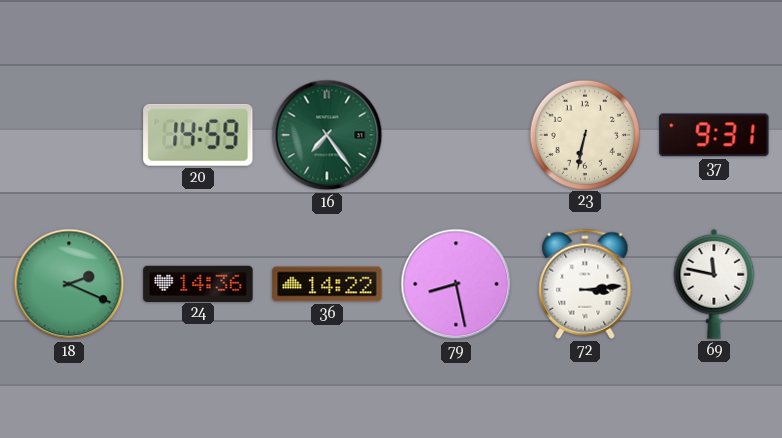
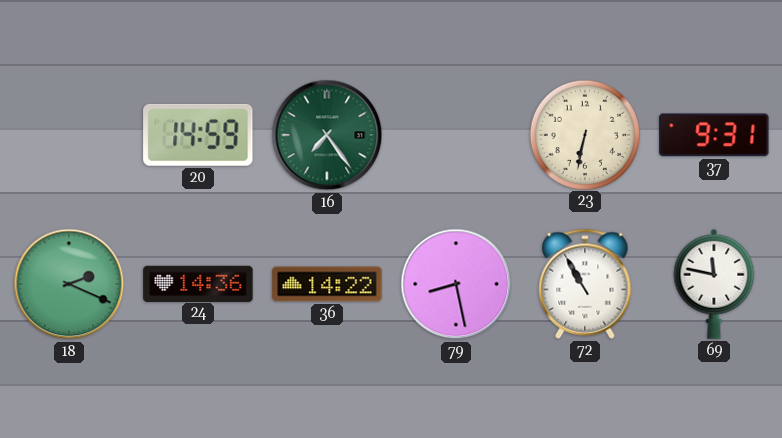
72: 3:14 -> 10:55 (585, 284)
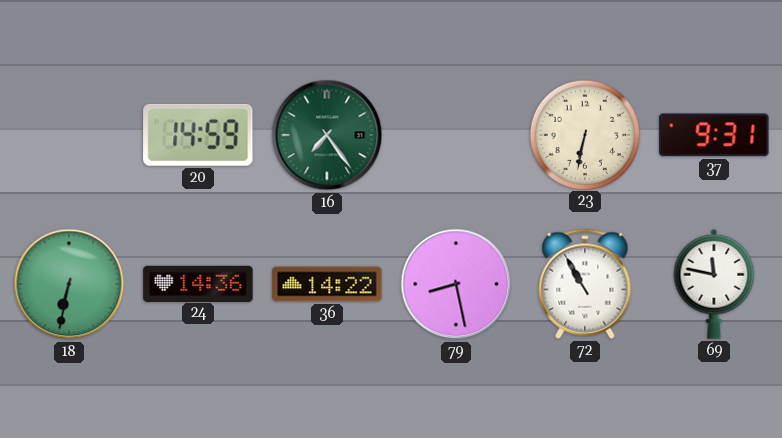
18: 2:19 -> 6:32 (69, 284)
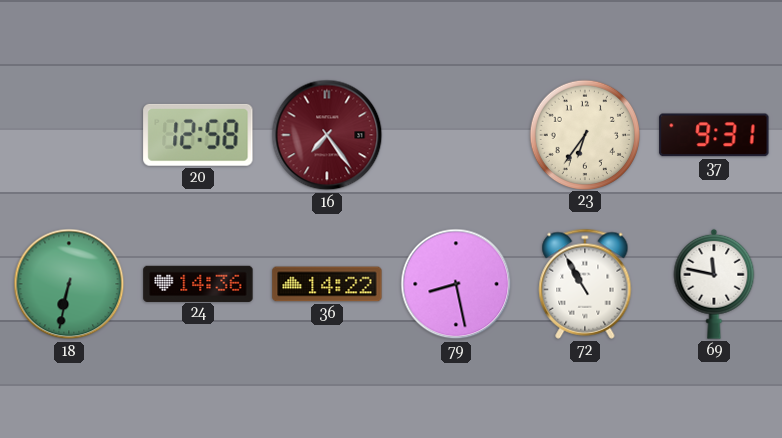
20: 14:59 -> 12:58 (198, 135)
16 dial: green -> burgundy (327, 135)
23: 6:32 -> 6:36 (585, 134)
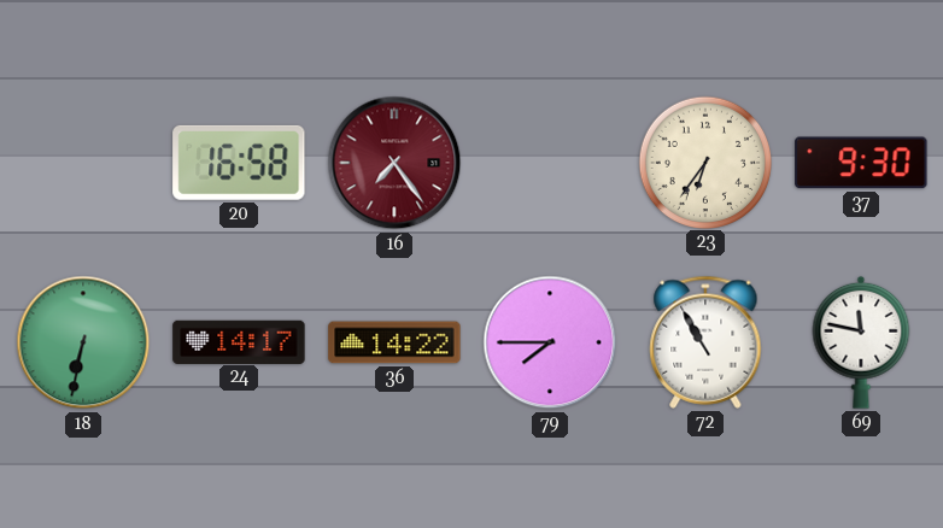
20: 12:58 -> 16:58 (239, 163)
37: 9:31 -> 9:30 (861, 163)
24: 14:36 -> 14:17 (239, 341)
79: 8:28 -> 7:45 (550, 342)
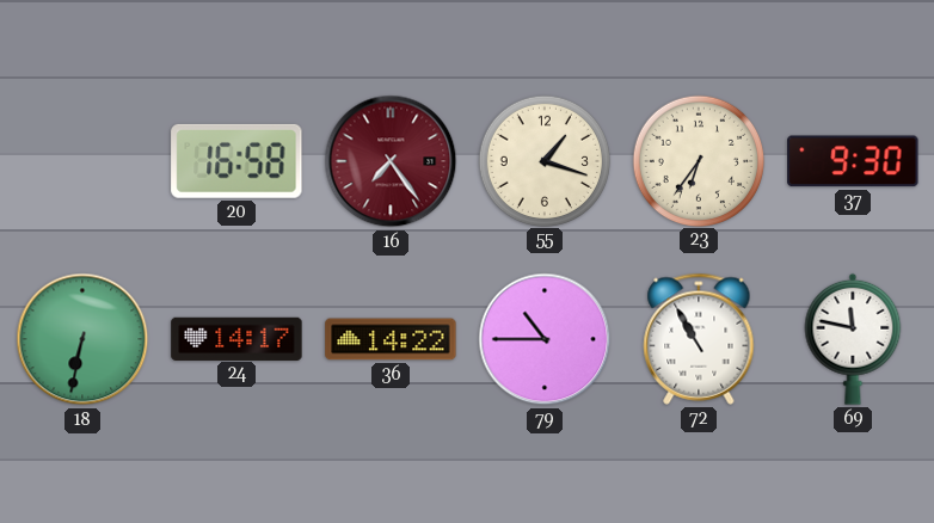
55: none -> 1:18 (545, 160)
79: 7:45 -> 10:45 (545, 339)
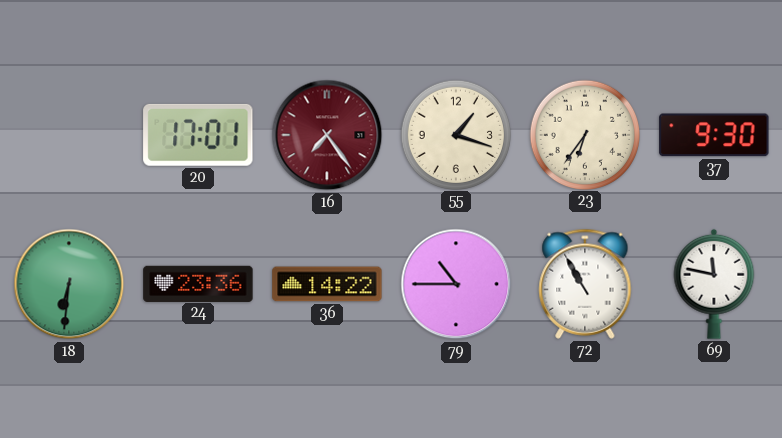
20: 16:58 -> 17:01 (198, 135)
18: 6:32 -> 6:31 (69, 284)
24: 14:17 -> 23:36 (198, 283)
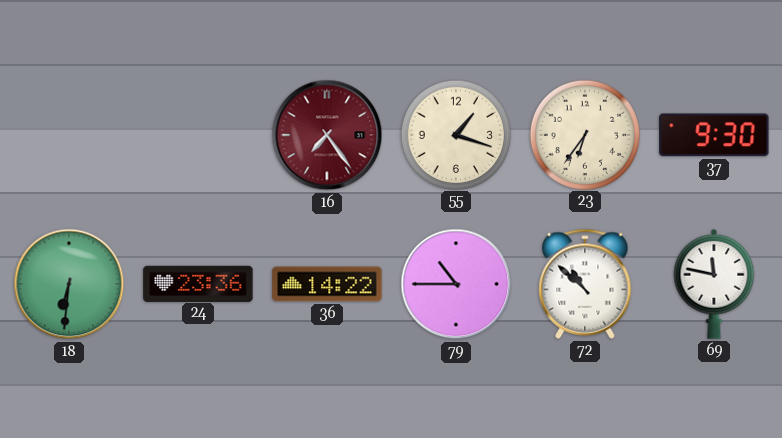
20: 17:01 -> none (198, 135)
72: 10:55 -> 10:52 (585, 284)
